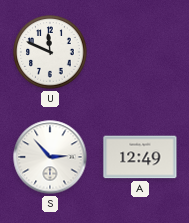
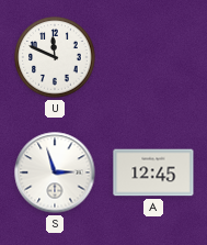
S: 2:53 -> 2:57 (55, 172)
A: 12:49 -> 12:45 (153, 172)
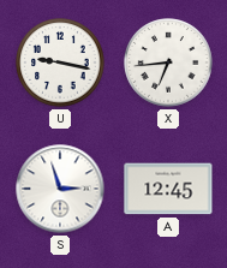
U: 11:49 -> 9:17 (60, 62)
X: none -> 6:44 (168, 62)
